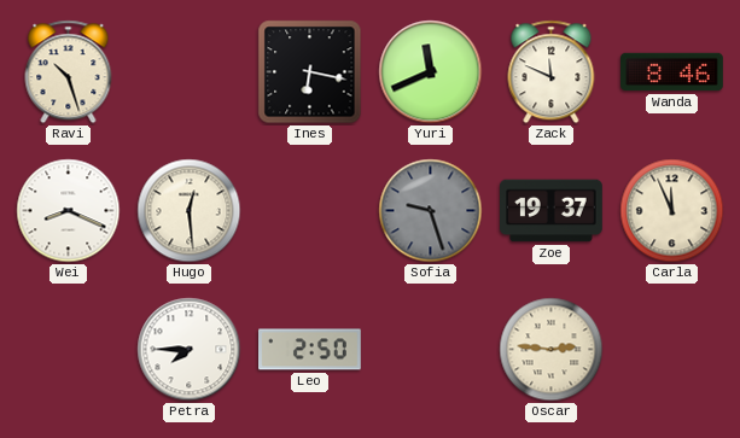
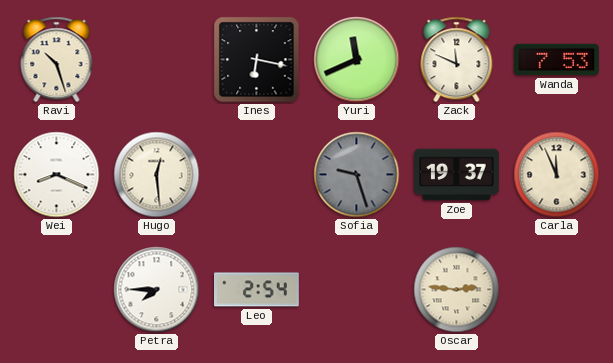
Wanda: 8:46 -> 7:53 (557, 60)
Leo: 2:50 -> 2:54 (257, 290)
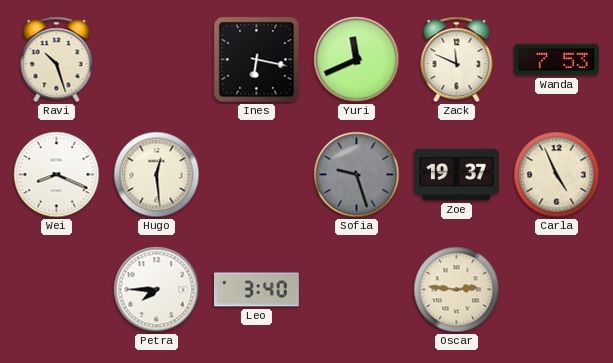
Carla: 11:56 -> 4:56 (557, 175)
Leo: 2:54 -> 3:40 (257, 290)
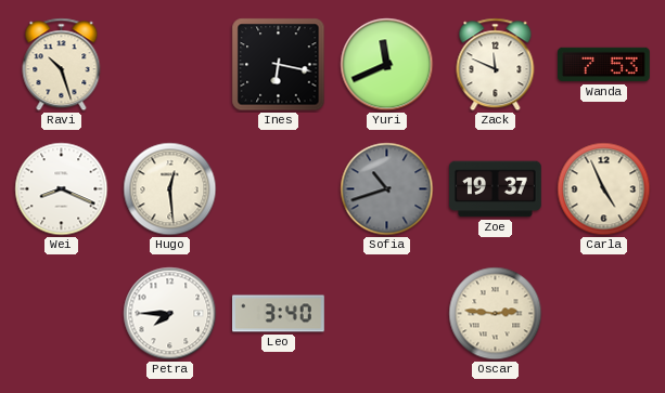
Sofia: 9:27 -> 10:42 (387, 189)
